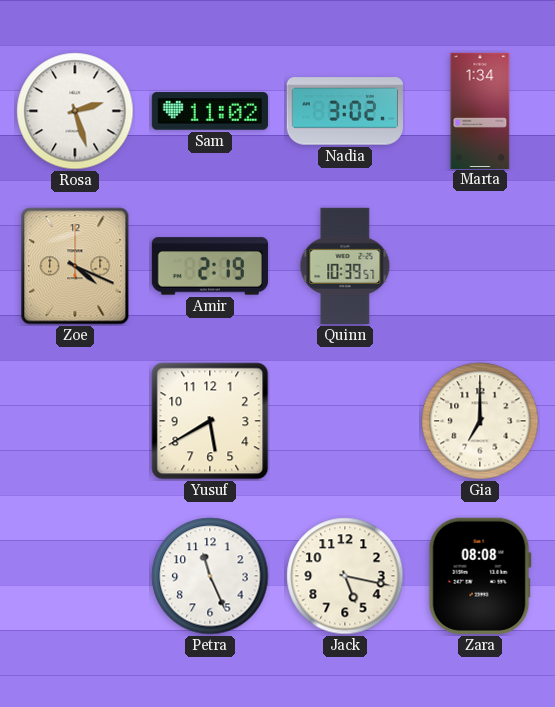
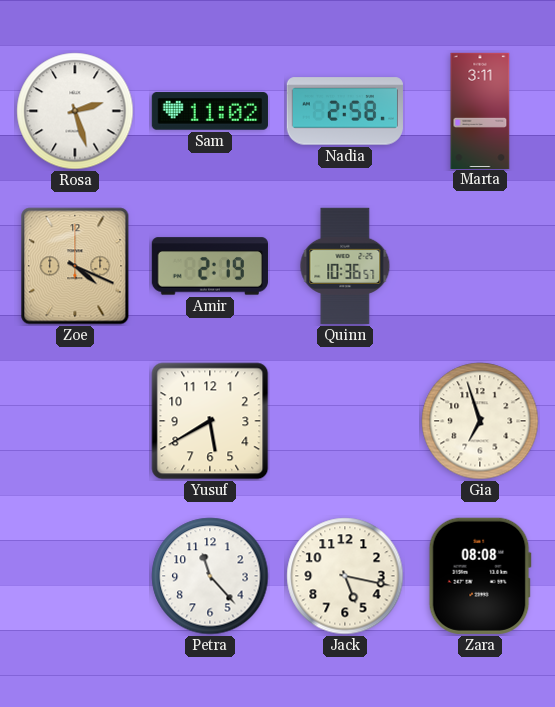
Nadia: 3:02 -> 2:58 (345, 111)
Marta: 1:34 -> 3:11 (480, 110)
Quinn: 10:39 -> 10:36 (345, 266)
Gia: 7:00 -> 6:57 (480, 421)
Petra: 11:26 -> 11:23 (210, 576)
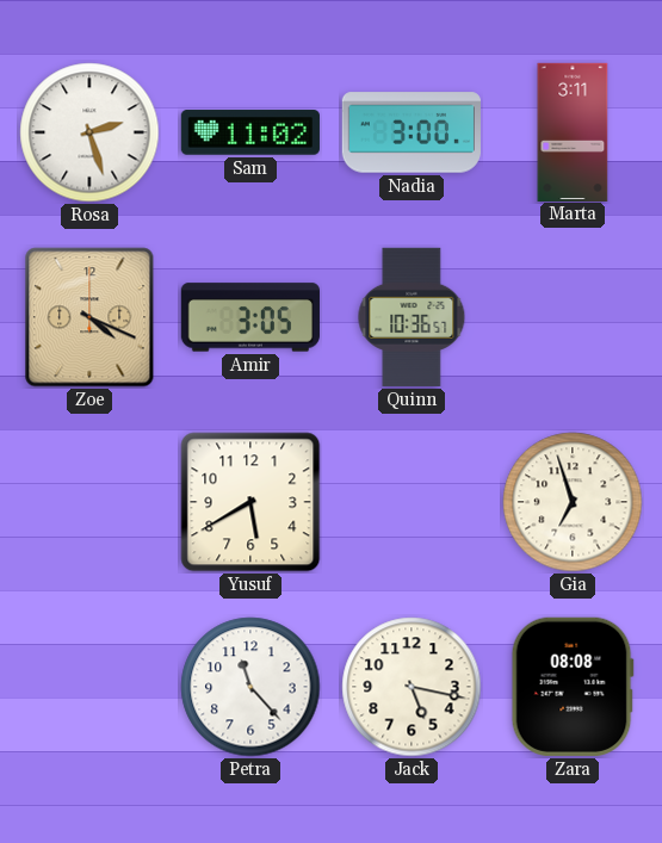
Nadia: 2:58 -> 3:00 (412, 132)
Amir: 2:19 -> 3:05 (250, 317)
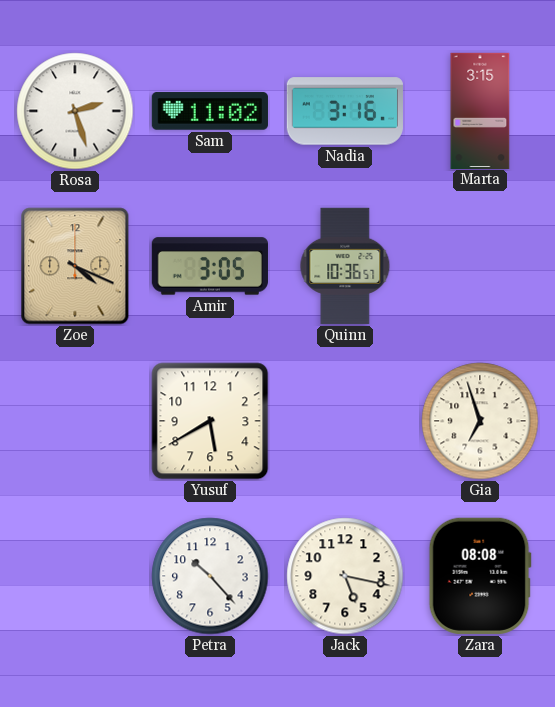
Nadia: 3:00 -> 3:16 (345, 111)
Marta: 3:11 -> 3:15 (480, 110)
Petra: 11:23 -> 10:23 (210, 576)
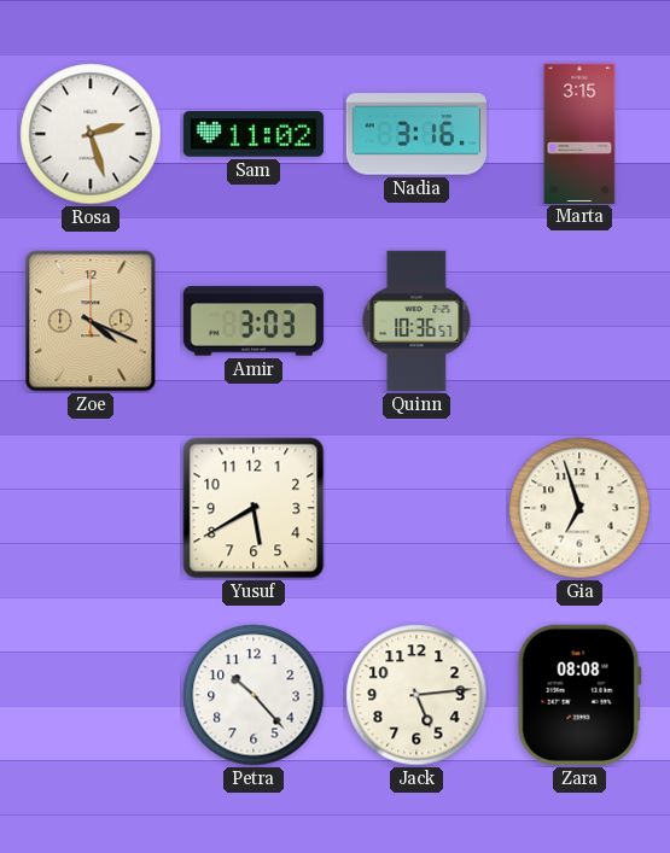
Amir: 3:05 -> 3:03 (254, 321)
Jack: 5:17 -> 5:14 (416, 695)
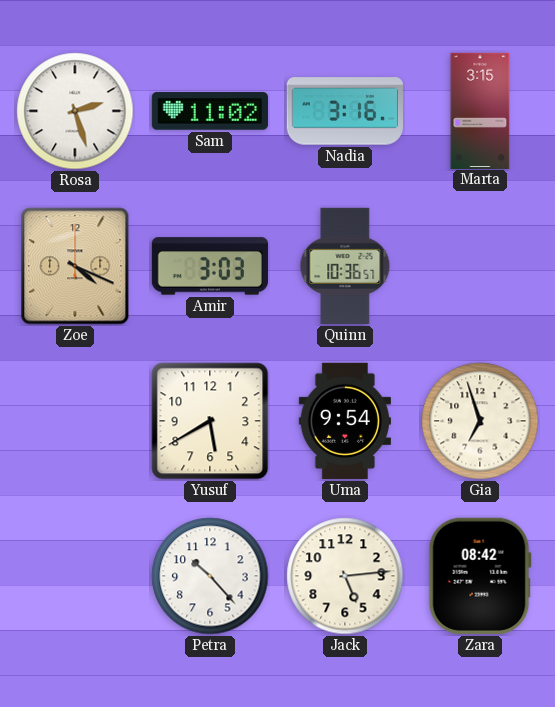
Uma: none -> 9:54 (345, 421)
Zara: 08:08 -> 08:42 (480, 576)
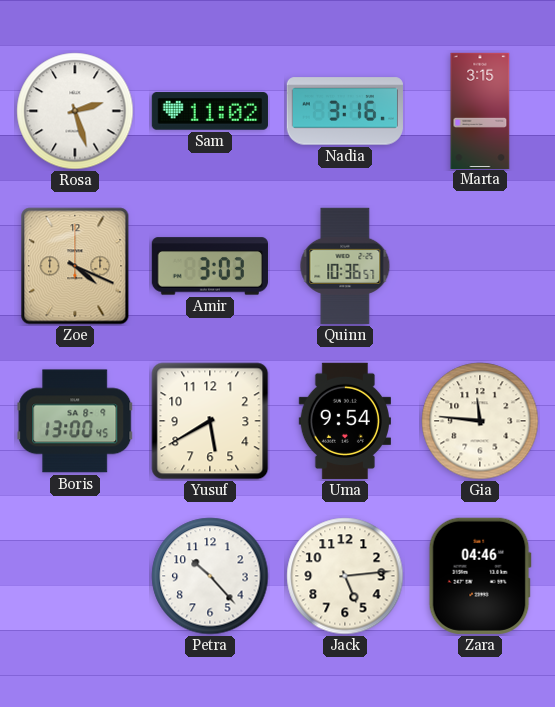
Boris: none -> 13:00 (75, 421)
Gia: 6:57 -> 11:46 (480, 421)
Zara: 08:42 -> 04:46 (480, 576)
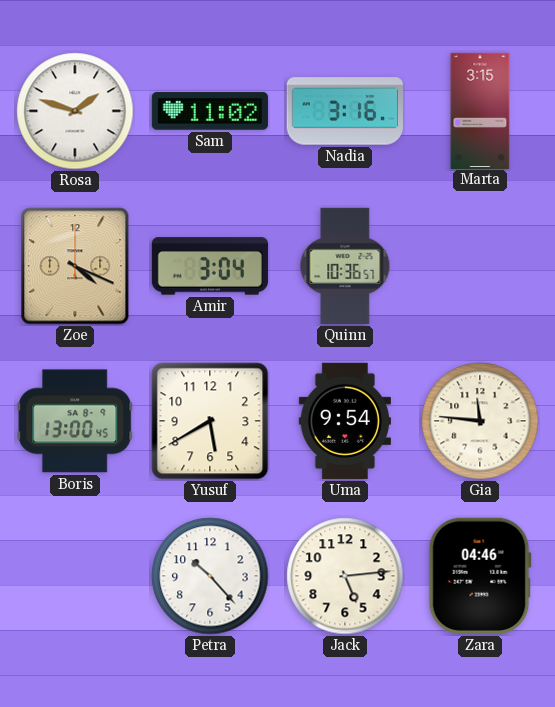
Rosa: 2:27 -> 1:48 (75, 111)
Amir: 3:03 -> 3:04 (210, 266)
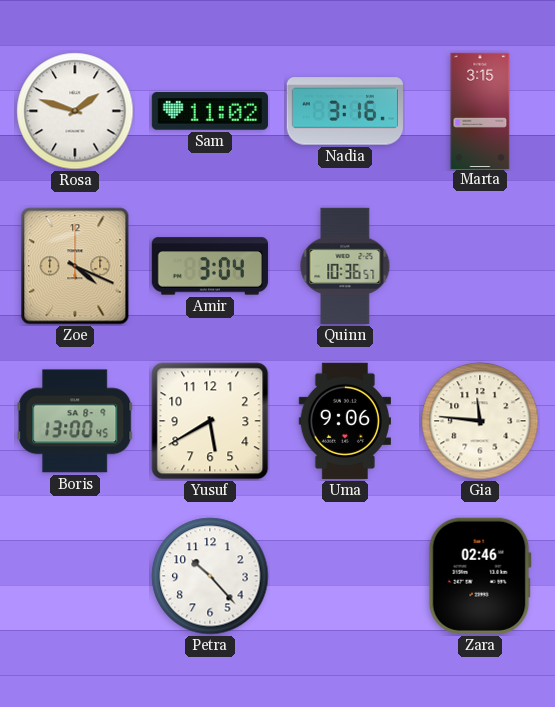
Uma: 9:54 -> 9:06 (345, 421)
Jack: 5:14 -> none (345, 576)
Zara: 04:46 -> 02:46 (480, 576)
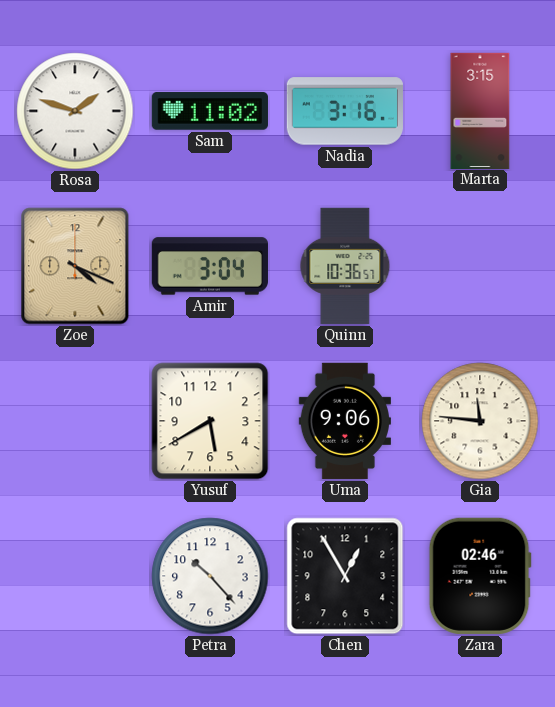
Boris: 13:00 -> none (75, 421)
Chen: none -> 12:55 (345, 576)
